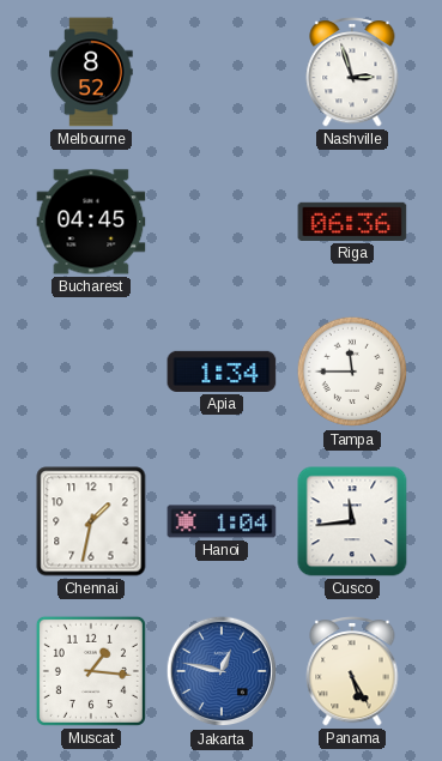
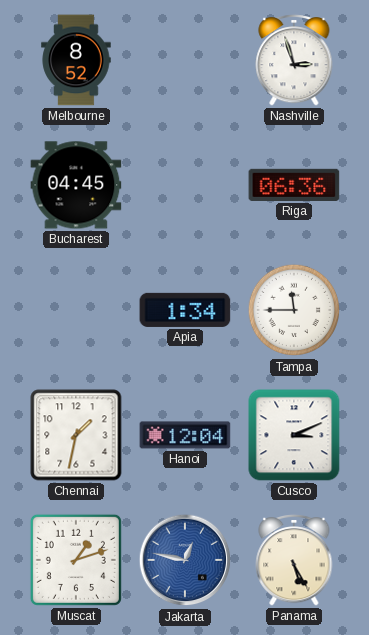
Hanoi: 1:04 -> 12:04 (185, 435)
Cusco: 11:44 -> 3:11 (294, 435)
Muscat: 1:16 -> 1:12 (76, 560)
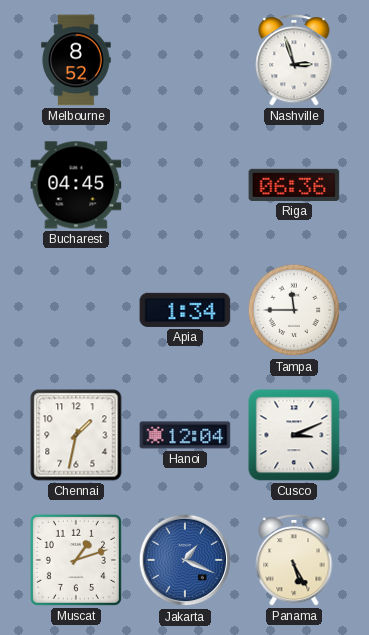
Jakarta: 12:47 -> 1:19 (185, 560)
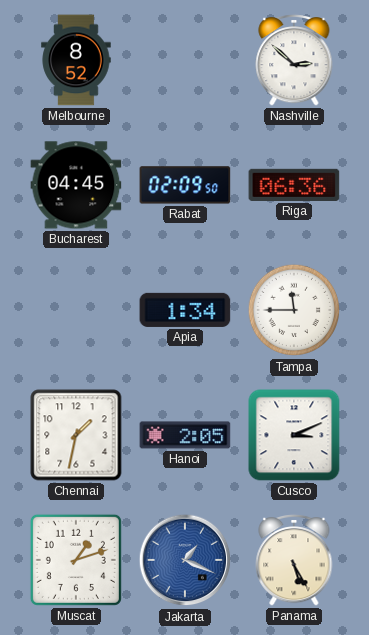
Nashville: 2:57 -> 2:52 (294, 60)
Rabat: none -> 02:09 (185, 185)
Hanoi: 12:04 -> 2:05 (185, 435)
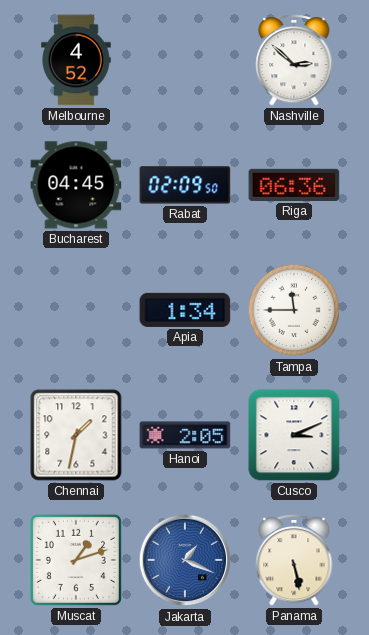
Melbourne: 8:52 -> 4:52 (76, 60)
Panama: 5:25 -> 5:28 (294, 560)
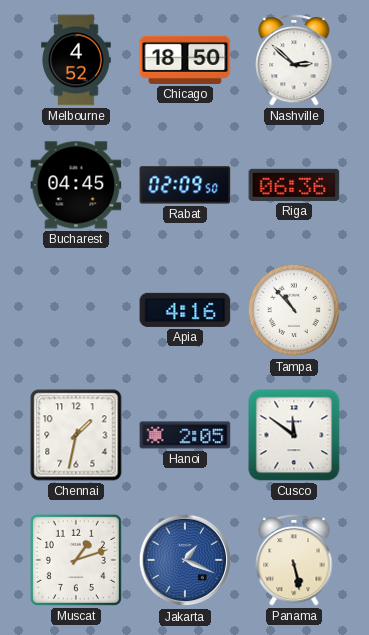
Chicago: none -> 18:50 (185, 60)
Apia: 1:34 -> 4:16 (185, 310)
Tampa: 11:45 -> 10:53 (294, 310)
Cusco: 3:11 -> 11:51 (294, 435)
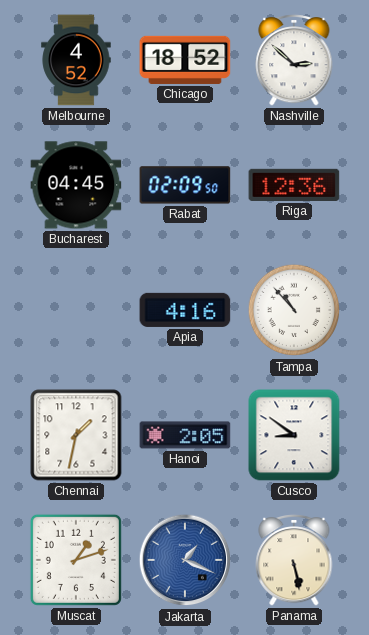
Chicago: 18:50 -> 18:52 (185, 60)
Riga: 06:36 -> 12:36 (294, 185)
Cusco: 11:51 -> 8:51 (294, 435)
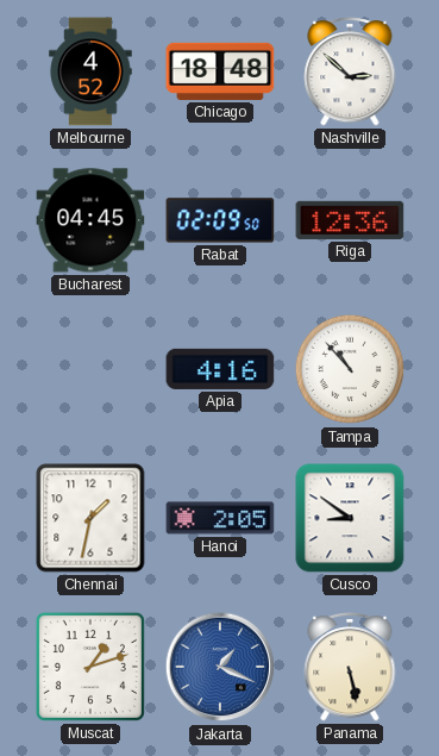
Chicago: 18:52 -> 18:48 (220, 71)
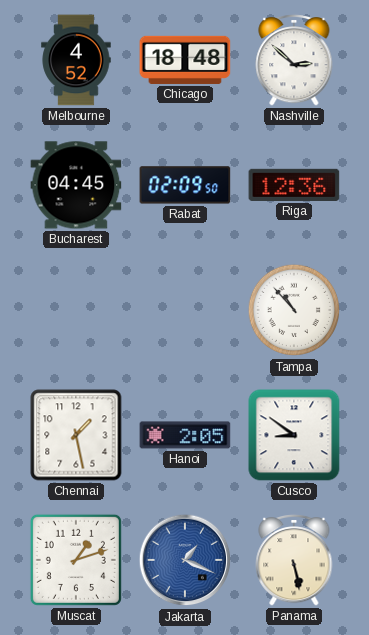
Apia: 4:16 -> none (220, 369)
Chennai: 1:32 -> 1:28 (76, 435)
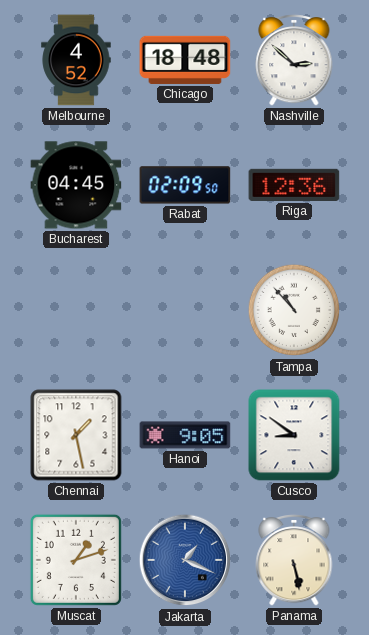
Hanoi: 2:05 -> 9:05 (185, 435)
